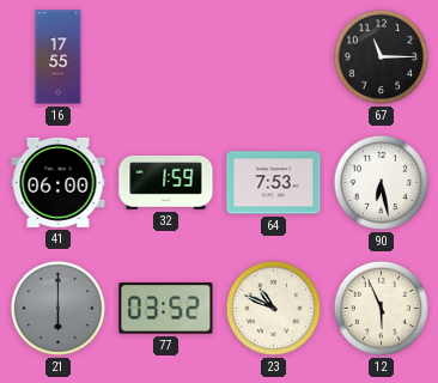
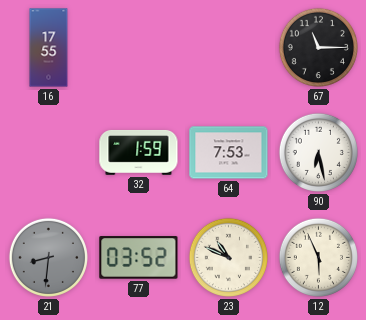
41: 06:00 -> none (59, 182)
21: 6:00 -> 8:31 (48, 257)
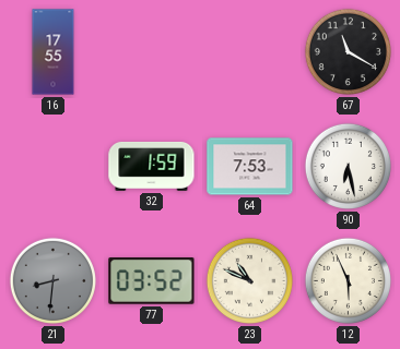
67: 11:15 -> 11:20 (348, 51)
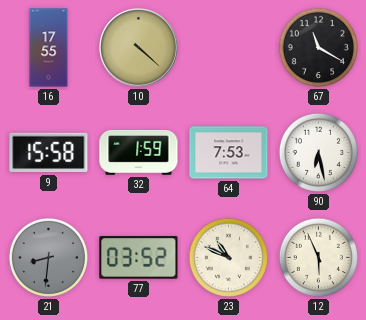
10: none -> 4:22 (138, 47)
9: none -> 15:58 (49, 153)
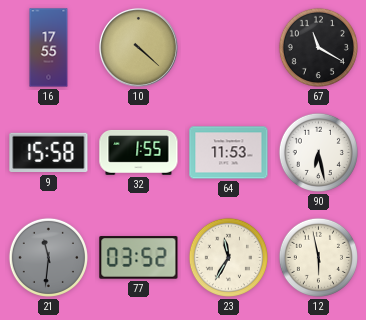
32: 1:59 -> 1:55 (139, 153)
64: 7:53 -> 11:53 (229, 153)
21: 8:31 -> 11:31 (48, 257)
23: 10:49 -> 11:35 (228, 257)
12: 5:56 -> 5:58 (318, 257)
